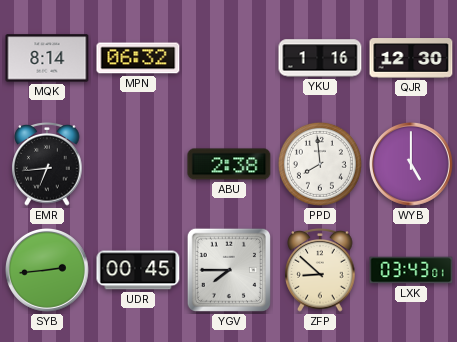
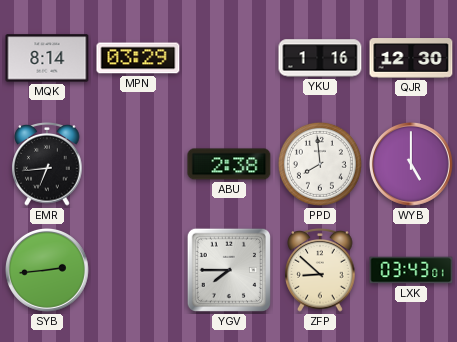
MPN: 06:32 -> 03:29 (138, 58)
UDR: 00:45 -> none (138, 270)
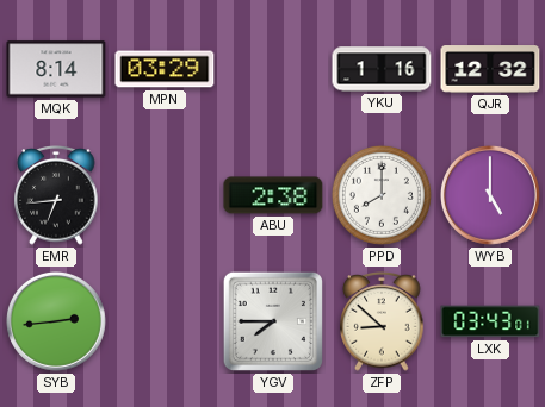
QJR: 12:30 -> 12:32 (490, 69)
PPD: 7:59 -> 8:00 (382, 195)
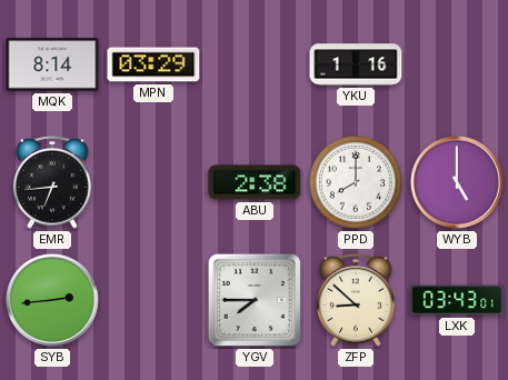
QJR: 12:32 -> none (490, 69)
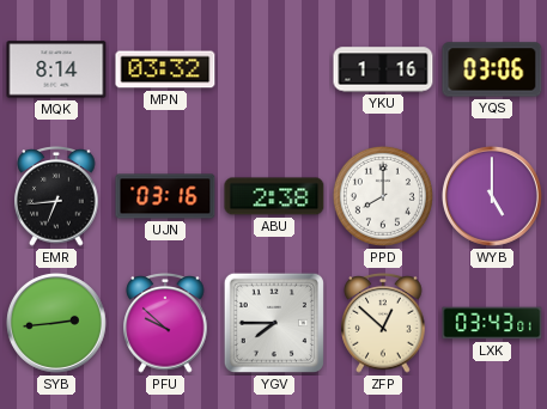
MPN: 03:29 -> 03:32 (165, 69)
YQS: none -> 03:06 (492, 69)
UJN: none -> 03:16 (165, 196)
PFU: none -> 9:52 (165, 323)
ZFP: 8:52 -> 12:52 (383, 323)
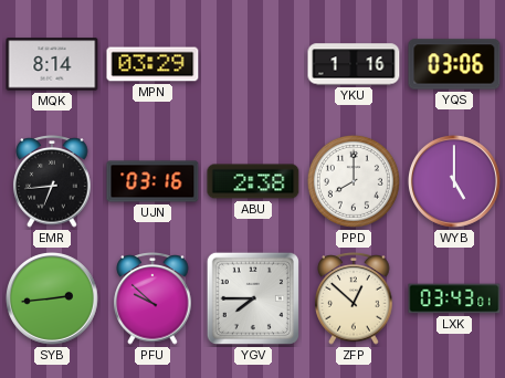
MPN: 03:32 -> 03:29 (152, 64)
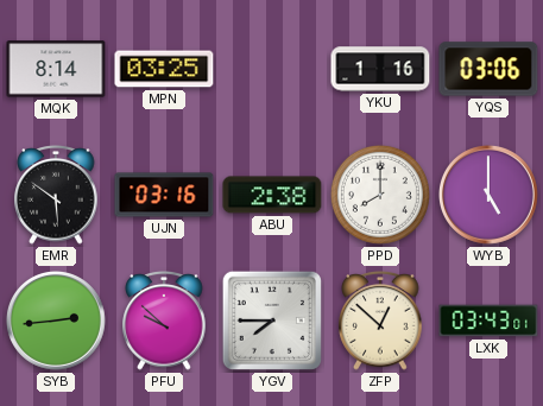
MPN: 03:29 -> 03:25 (164, 69)
EMR: 6:44 -> 5:51 (56, 195)
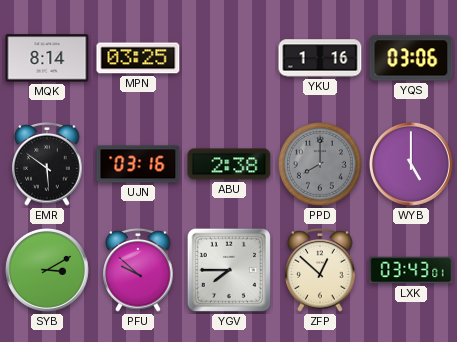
PPD dial: white -> grey (320, 164)
SYB: 2:44 -> 3:10 (47, 270)
